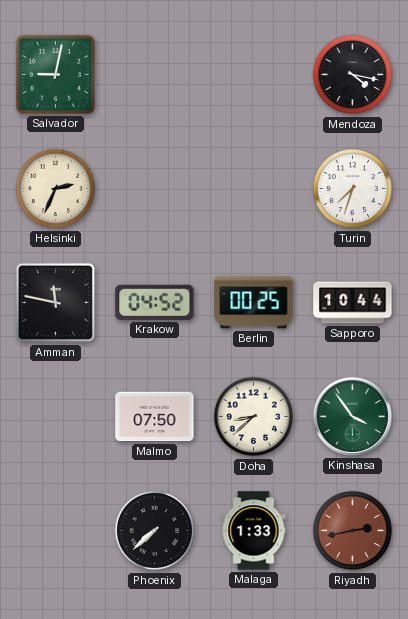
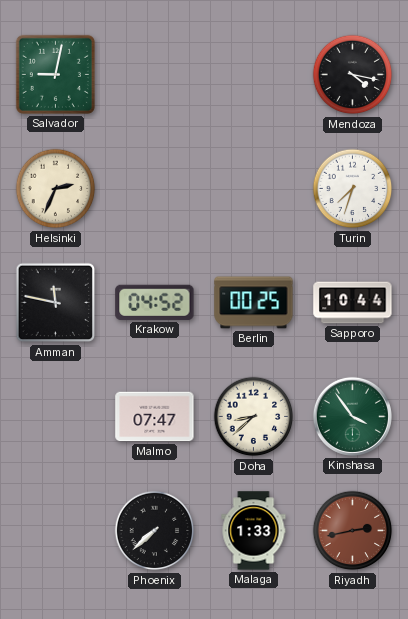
Malmo: 07:50 -> 07:47 (155, 417)
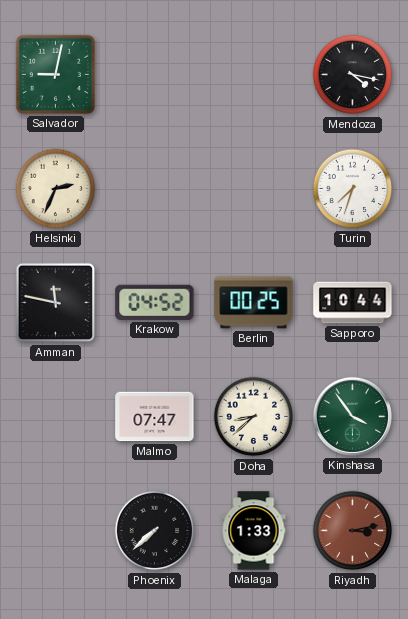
Riyadh: 2:43 -> 3:13 (353, 531)
